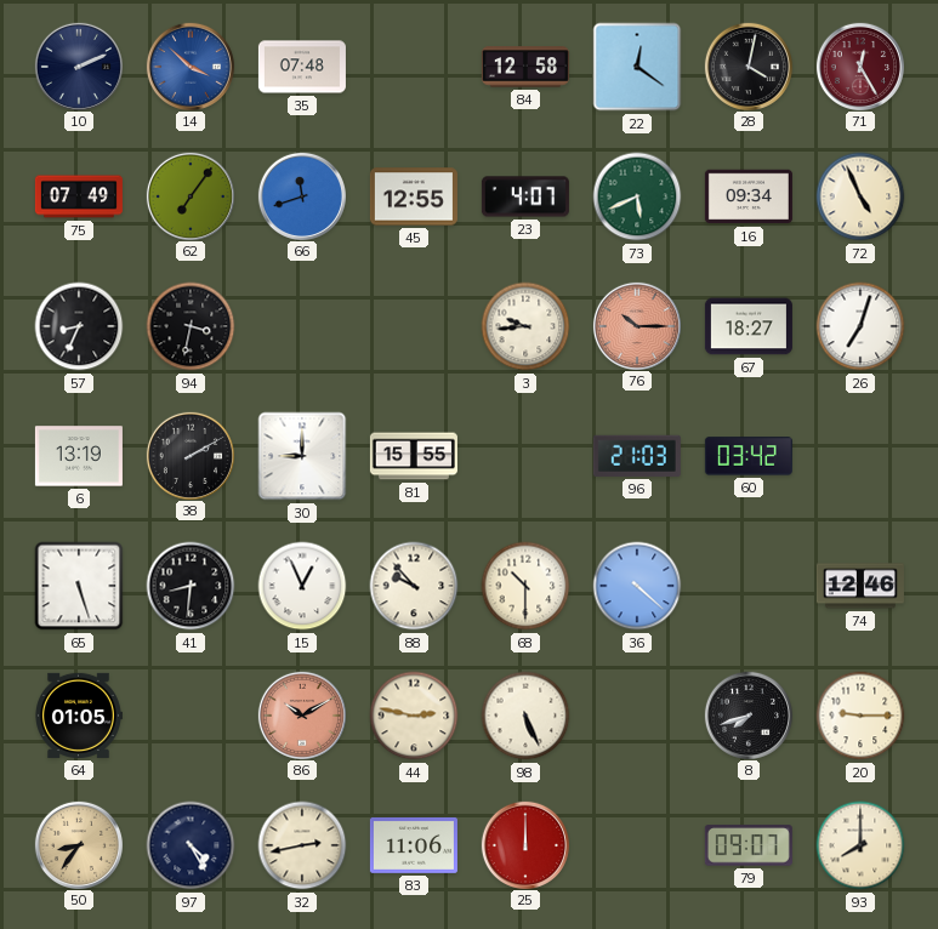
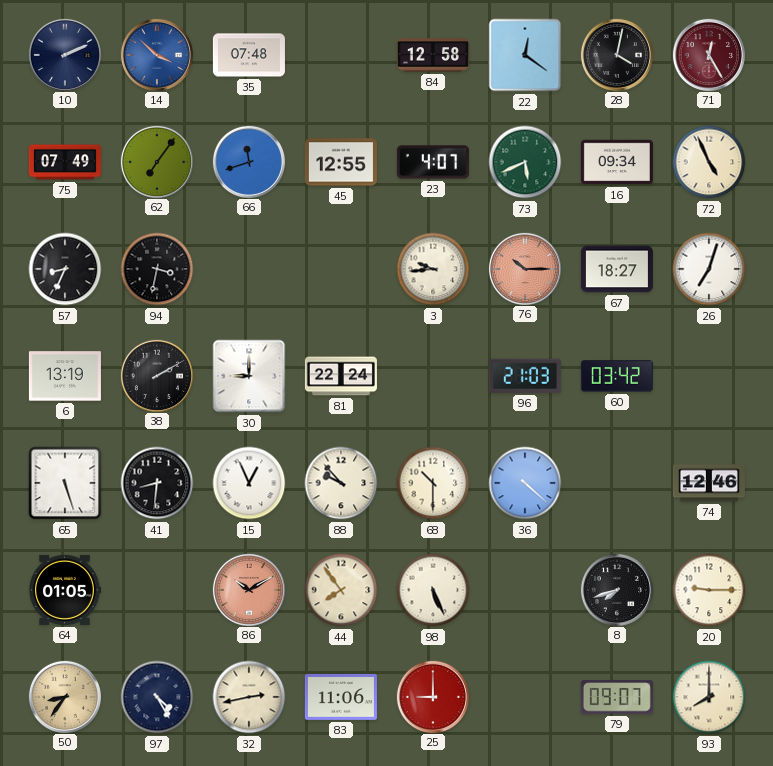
81: 15:55 -> 22:24 (341, 376)
44: 2:47 -> 7:54 (341, 590)
25: 12:00 -> 9:00 (432, 696)
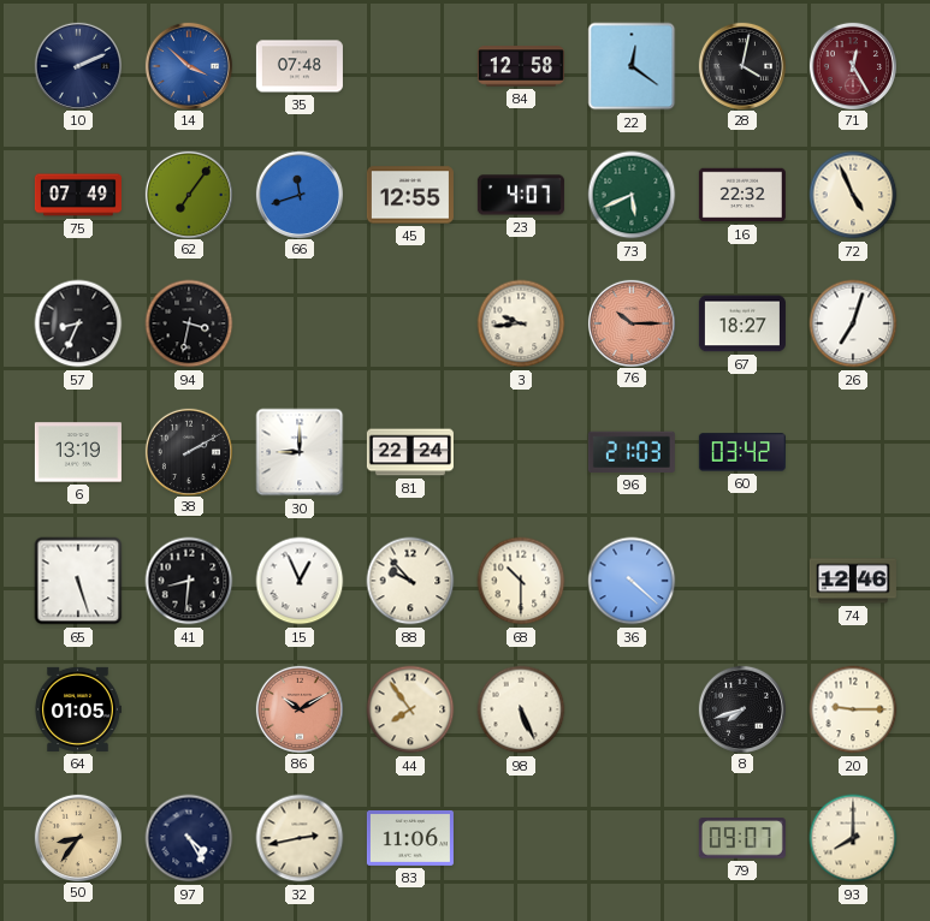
16: 09:34 -> 22:32 (742, 195)
25: 9:00 -> none (432, 696)
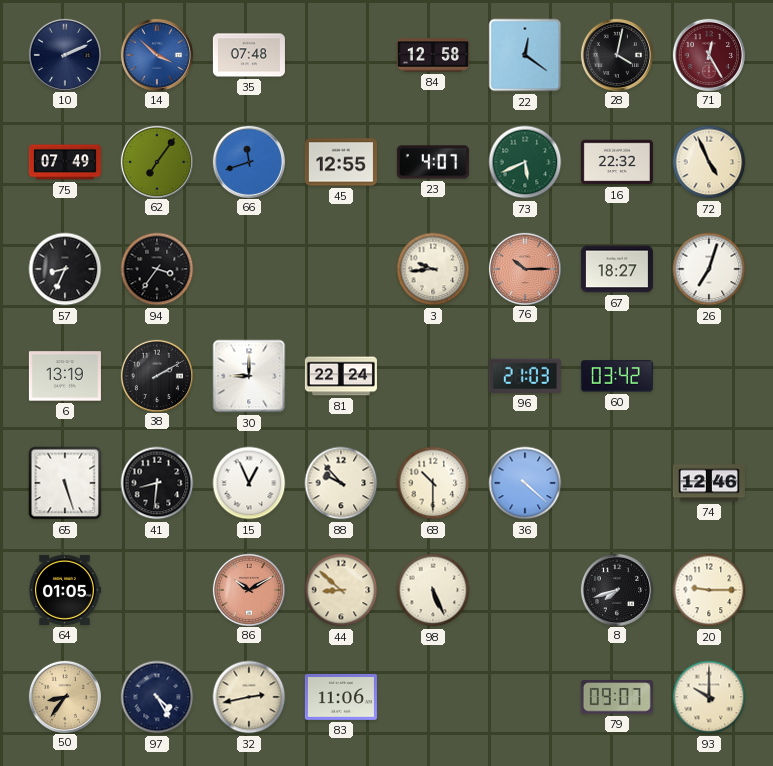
94: 3:32 -> 3:36 (157, 269)
44: 7:54 -> 8:52 (341, 590)
93: 8:00 -> 10:00 (709, 697)
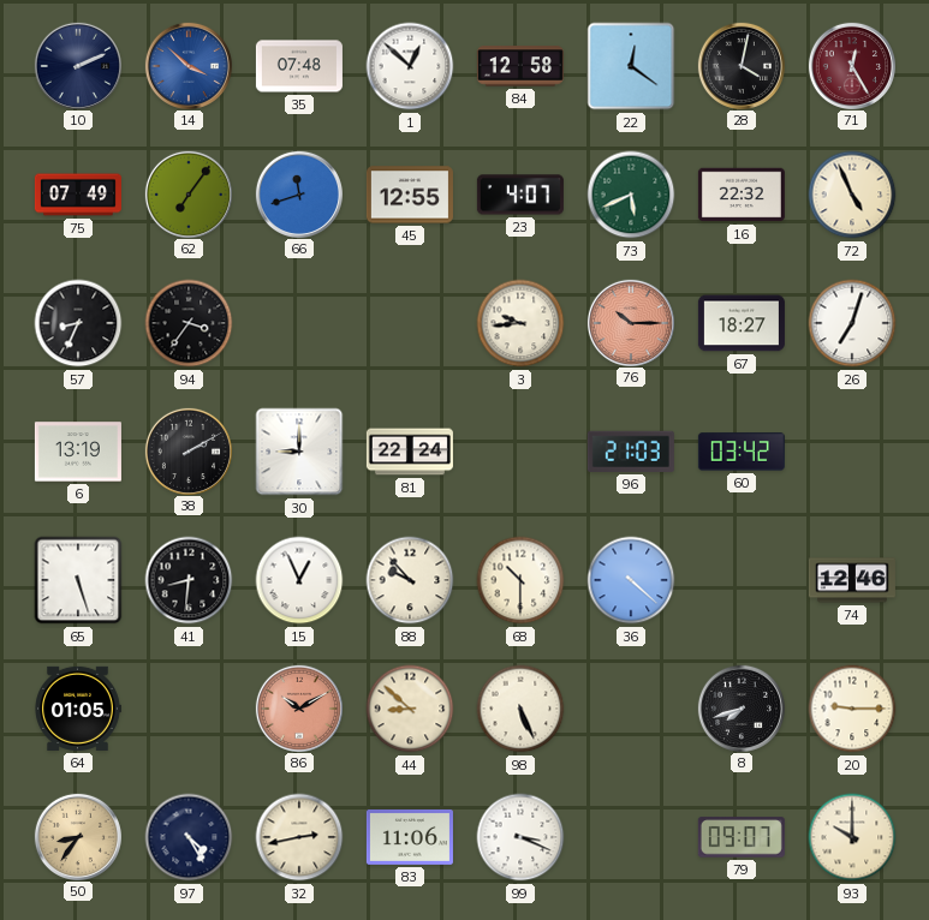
1: none -> 12:52 (410, 66)
99: none -> 3:19 (520, 837)
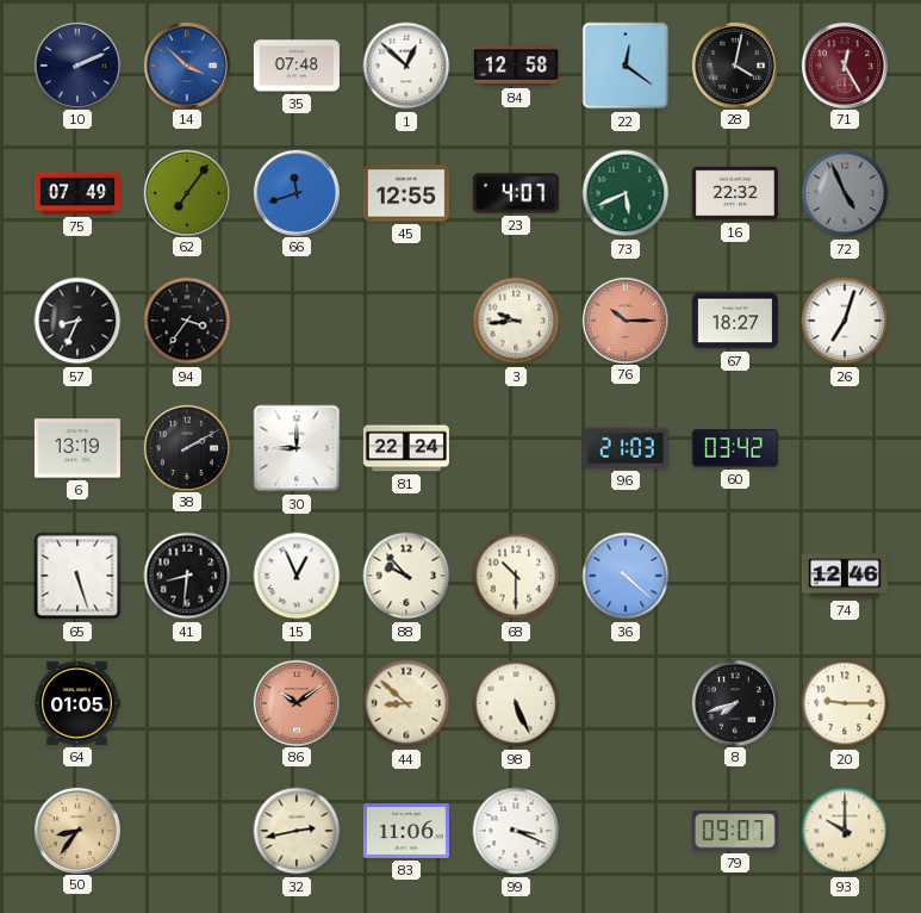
72 dial: cream -> grey (845, 193)
86: 10:10 -> 10:09 (295, 702)
97: 4:25 -> none (189, 837)
